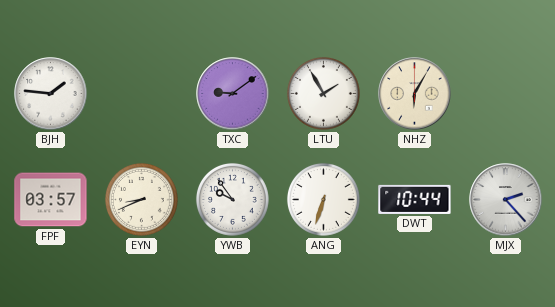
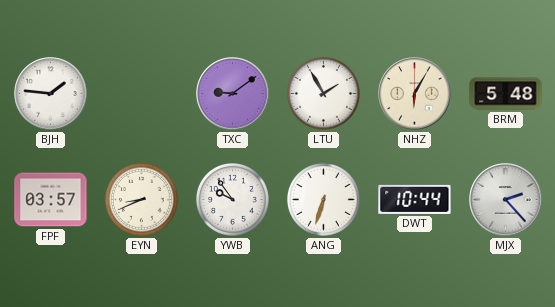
BRM: none -> 5:48 (506, 94)
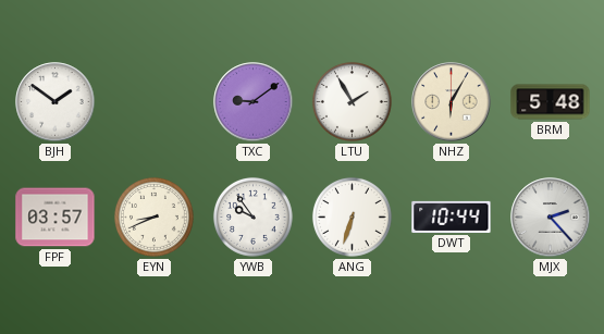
BJH: 1:46 -> 1:51 (56, 102)
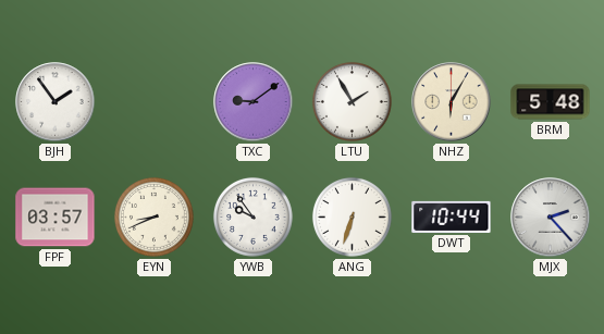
BJH: 1:51 -> 1:54 (56, 102)
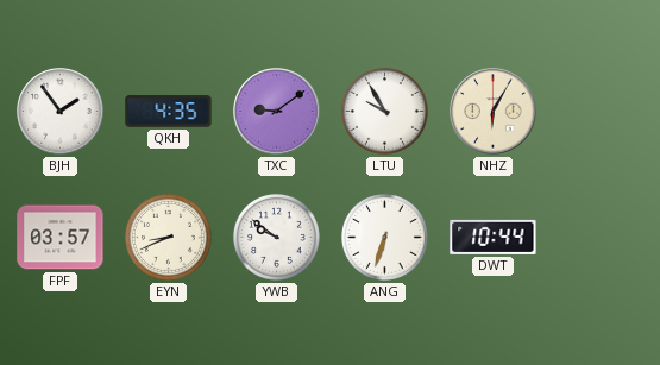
QKH: none -> 4:35 (169, 112)
LTU: 1:55 -> 9:55 (384, 111)
BRM: 5:48 -> none (551, 102)
YWB: 9:54 -> 9:51 (276, 237)
MJX: 2:23 -> none (551, 218)
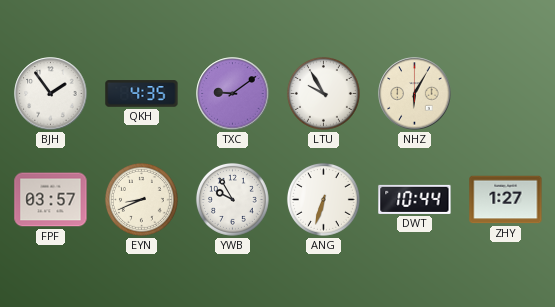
YWB: 9:51 -> 9:55 (232, 199)
ZHY: none -> 1:27 (506, 200)
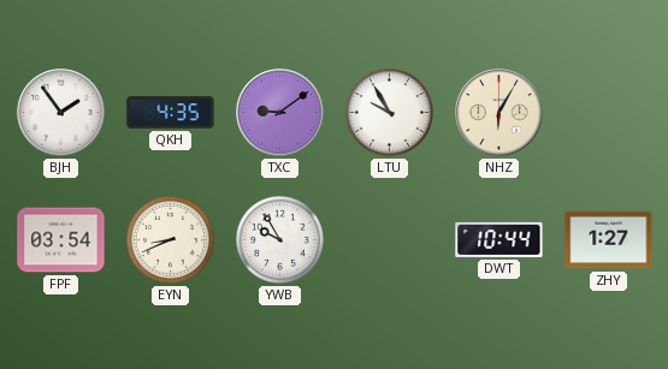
FPF: 03:57 -> 03:54 (61, 240)
ANG: 6:33 -> none (323, 199)
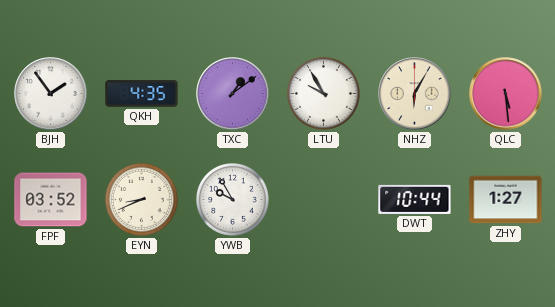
TXC: 9:09 -> 1:09 (233, 94)
QLC: none -> 5:29 (506, 94)
FPF: 03:54 -> 03:52 (51, 200)
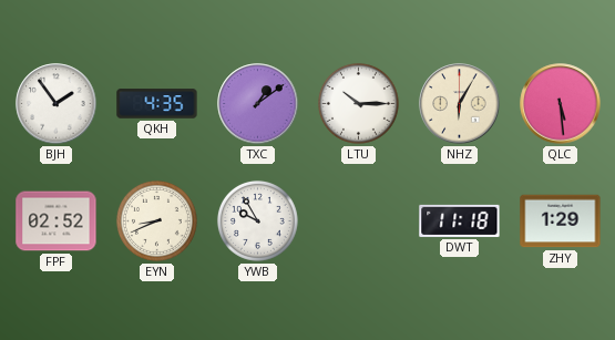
LTU: 9:55 -> 10:15 (358, 103)
FPF: 03:52 -> 02:52 (57, 221)
DWT: 10:44 -> 11:18 (460, 220)
ZHY: 1:27 -> 1:29 (561, 221)
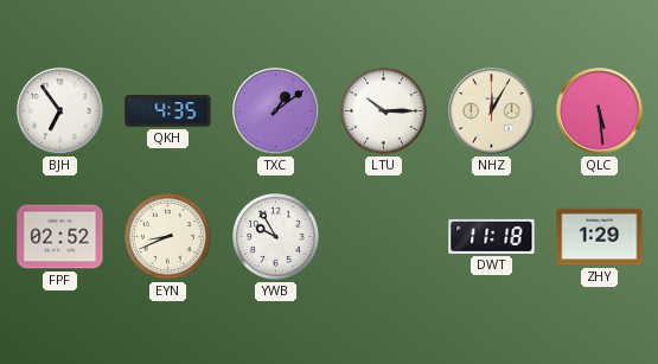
BJH: 1:54 -> 6:54 (60, 111)
NHZ: 6:05 -> 12:05 (492, 111)
